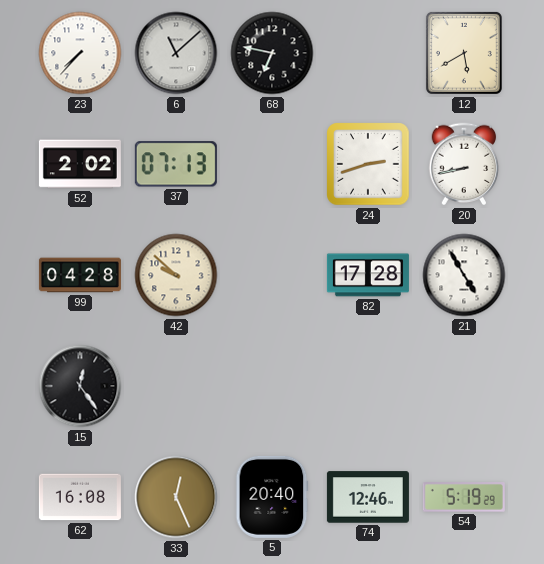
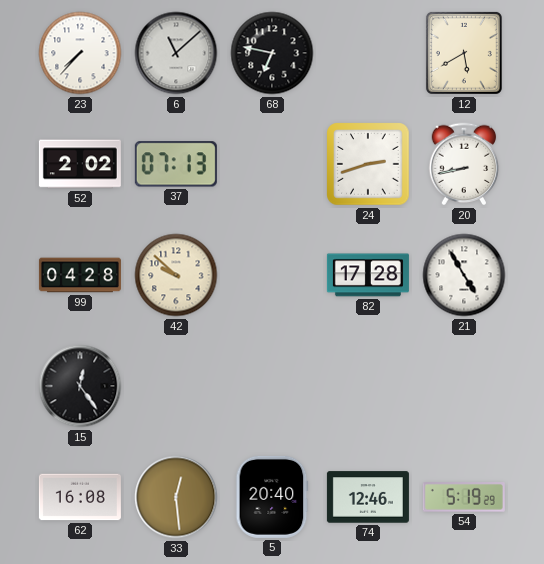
33: 12:26 -> 12:29 (176, 497)
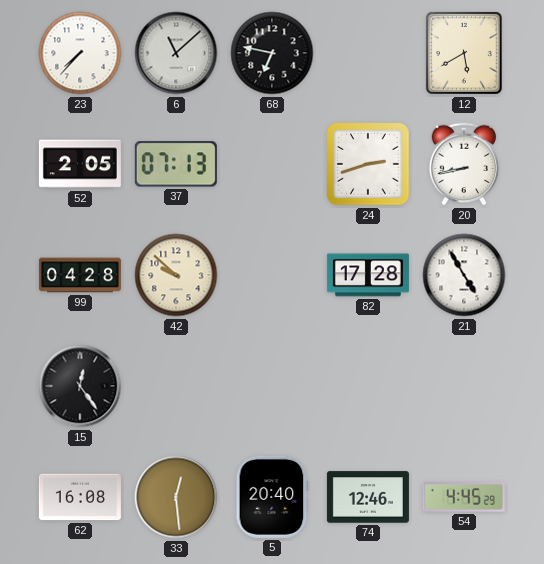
52: 2:02 -> 2:05 (80, 164)
54: 5:19 -> 4:45 (464, 498)
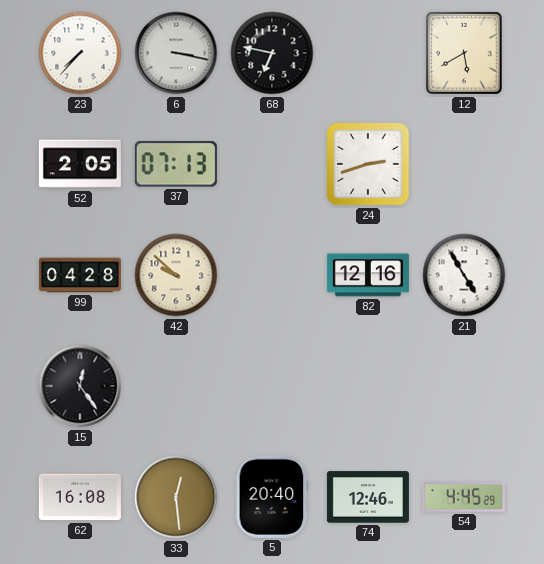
6: 11:08 -> 3:17 (176, 53)
20: 8:43 -> none (464, 164)
82: 17:28 -> 12:16 (368, 275)
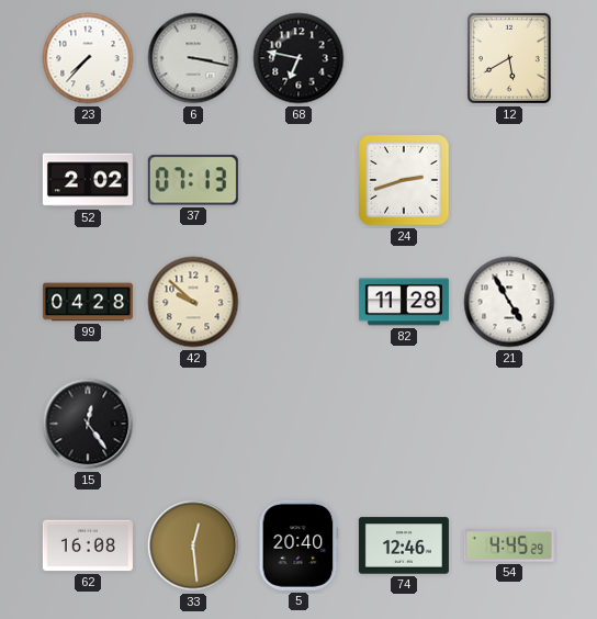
52: 2:05 -> 2:02 (88, 180)
82: 12:16 -> 11:28 (404, 302)
